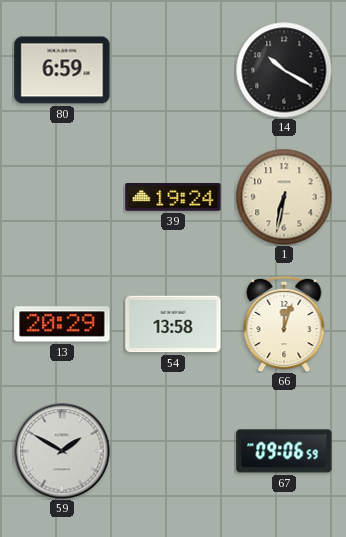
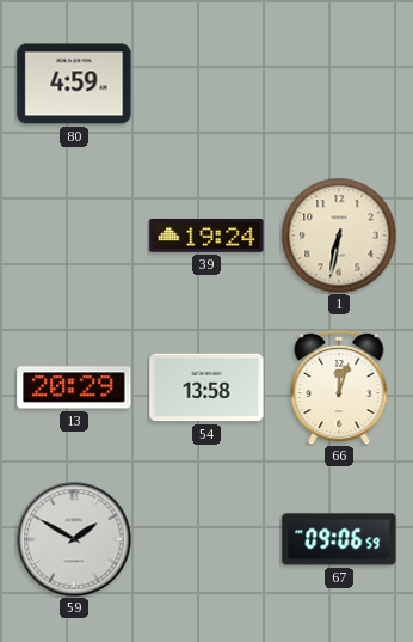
80: 6:59 -> 4:59 (74, 84)
14: 10:20 -> none (284, 70)
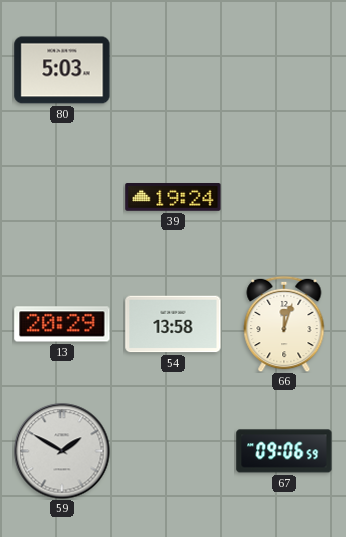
80: 4:59 -> 5:03 (62, 70)
1: 6:32 -> none (339, 236)
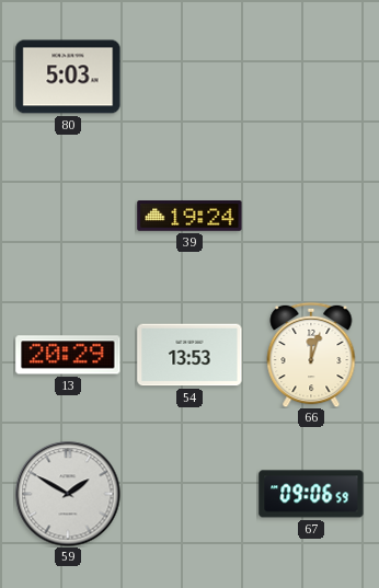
54: 13:58 -> 13:53 (190, 355)
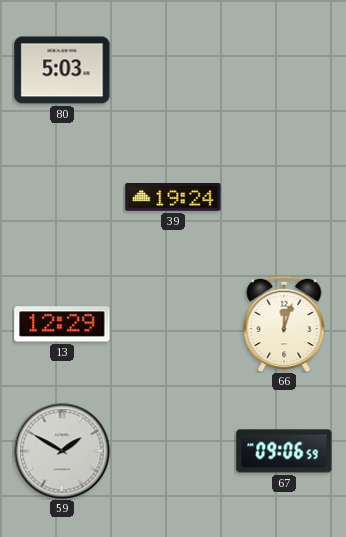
13: 20:29 -> 12:29 (62, 324)
54: 13:53 -> none (190, 355)
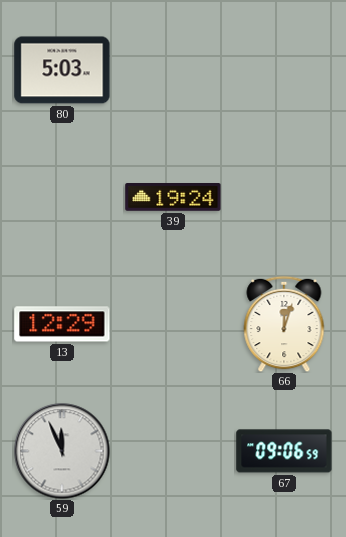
59: 1:50 -> 11:56 (62, 451)
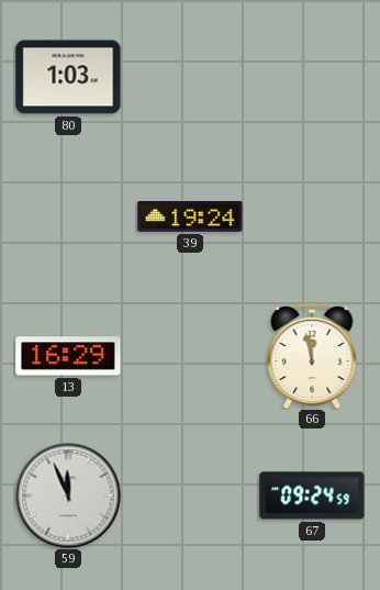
80: 5:03 -> 1:03 (68, 77)
13: 12:29 -> 16:29 (68, 356)
66: 12:03 -> 11:58 (312, 356)
67: 09:06 -> 09:24 (312, 496)
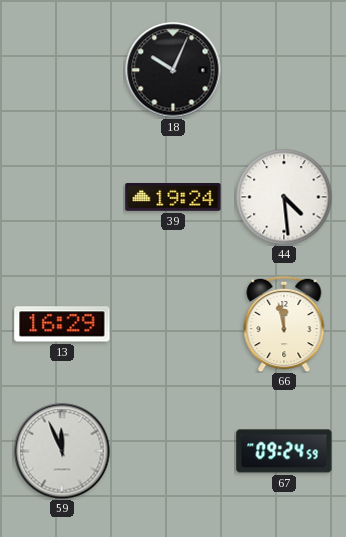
80: 1:03 -> none (68, 77)
18: none -> 10:04 (173, 70)
44: none -> 4:29 (284, 197)
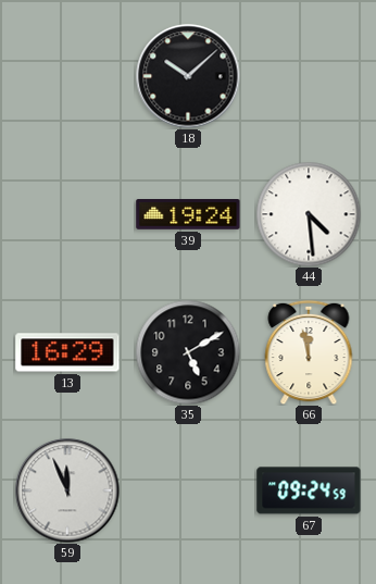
18: 10:04 -> 10:08 (188, 76)
35: none -> 5:10 (188, 352)
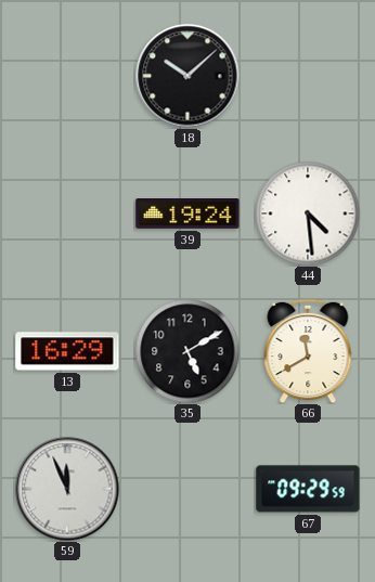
66: 11:58 -> 11:40 (308, 351)
67: 09:24 -> 09:29 (308, 489)
